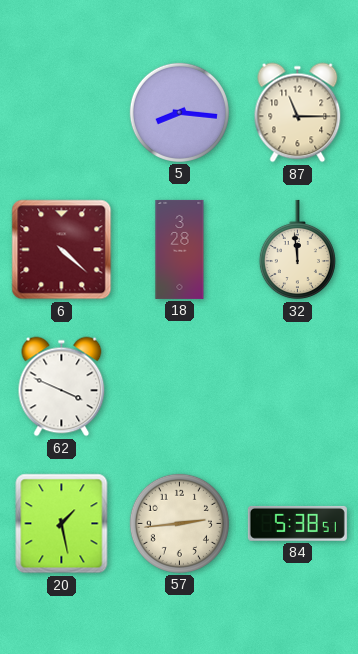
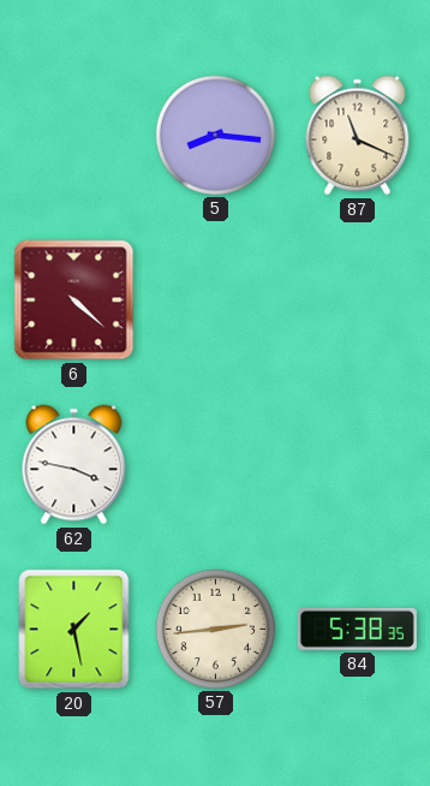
87: 11:15 -> 11:19 (358, 136)
18: 3:28 -> none (180, 249)
32: 11:59 -> none (297, 250)
62: 3:49 -> 3:47 (74, 465)
84: 5:38:51 -> 5:38:35 (357, 629)
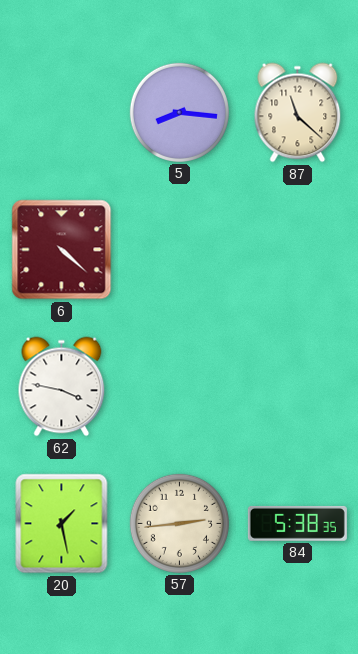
87: 11:19 -> 11:22 (298, 113)
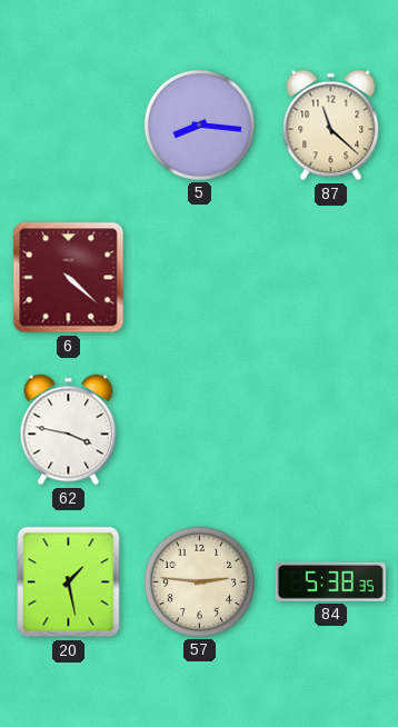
57: 2:44 -> 2:46 (199, 581)
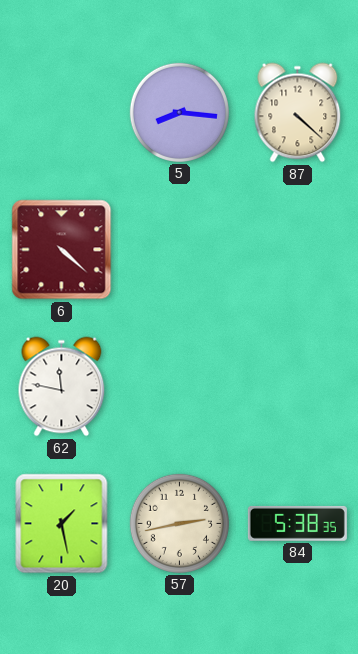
87: 11:22 -> 4:22 (298, 113)
62: 3:47 -> 11:47 (62, 387)
57: 2:46 -> 2:43 (179, 523)
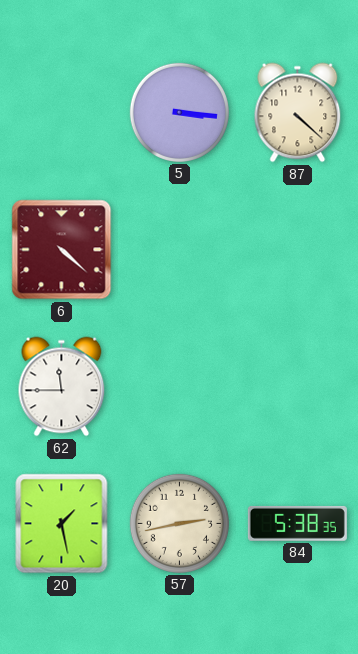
5: 8:16 -> 3:16 (179, 112)
62: 11:47 -> 11:45 (62, 387)
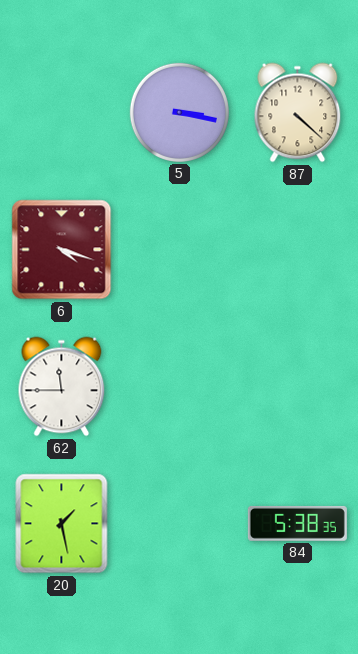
5: 3:16 -> 3:17 (179, 112)
6: 4:22 -> 4:18 (62, 250)
57: 2:43 -> none (179, 523)
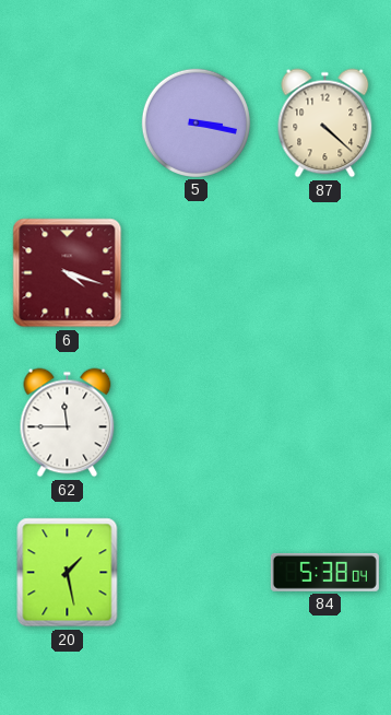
84: 5:38:35 -> 5:38:04 (324, 572)
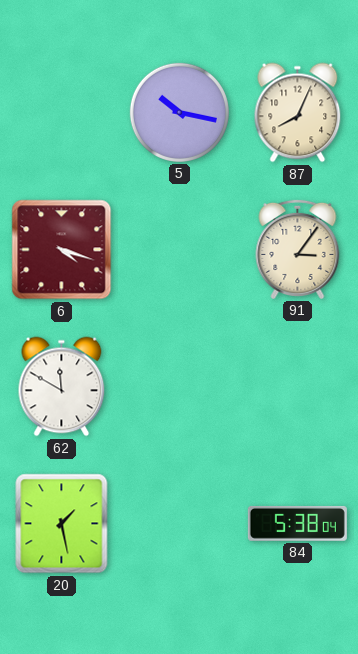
5: 3:17 -> 10:17 (179, 112)
87: 4:22 -> 8:04 (298, 113)
91: none -> 3:06 (298, 249)
62: 11:45 -> 11:50 (62, 387)
